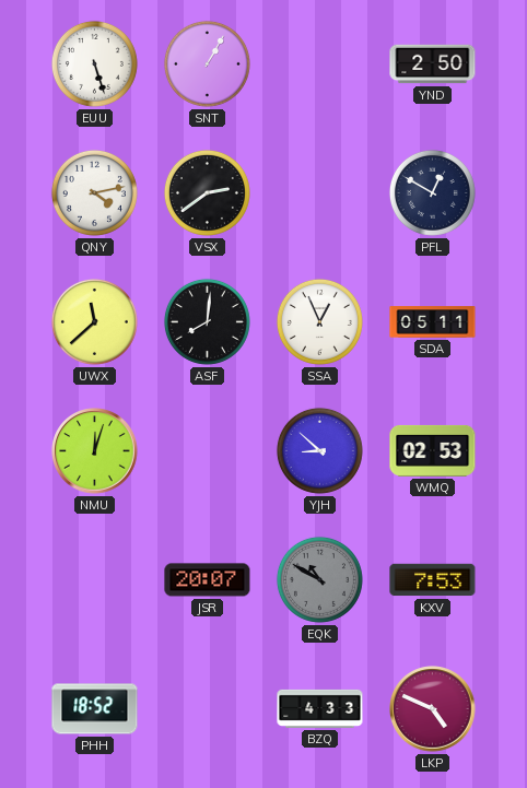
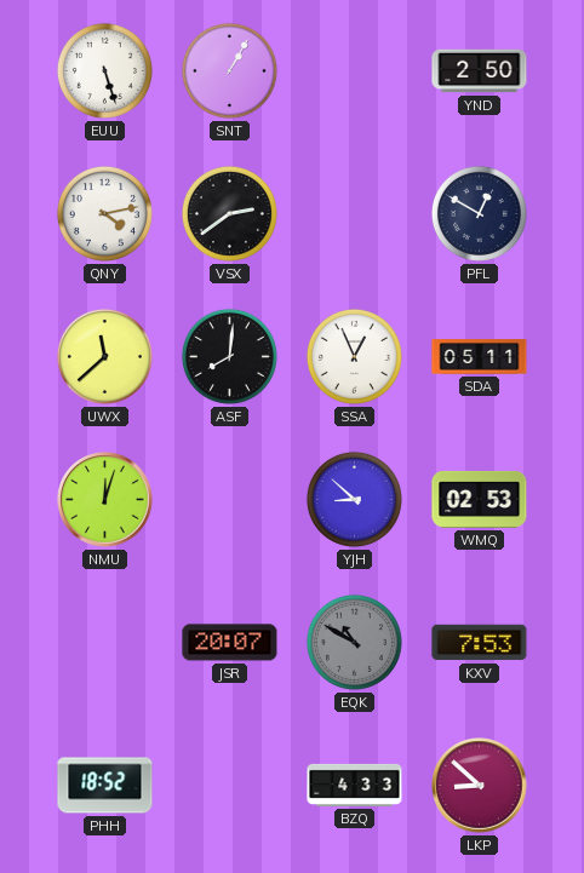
LKP: 4:49 -> 8:52 (480, 786)
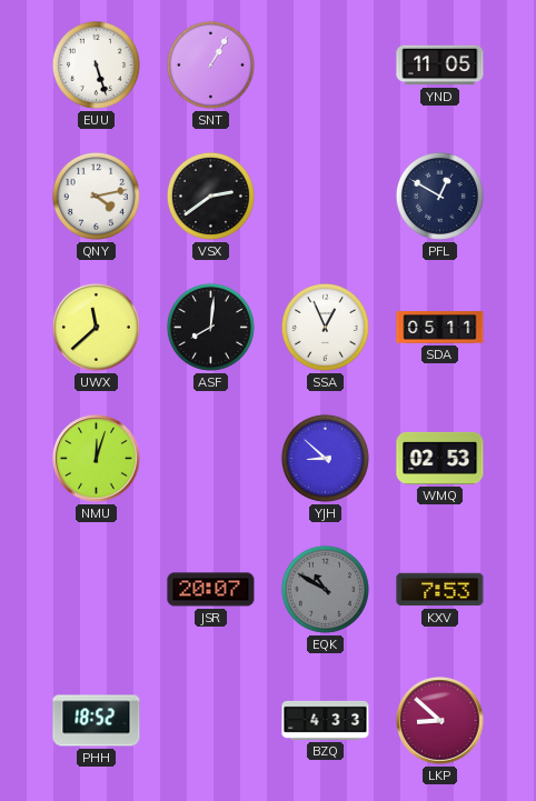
YND: 2:50 -> 11:05 (440, 66)
